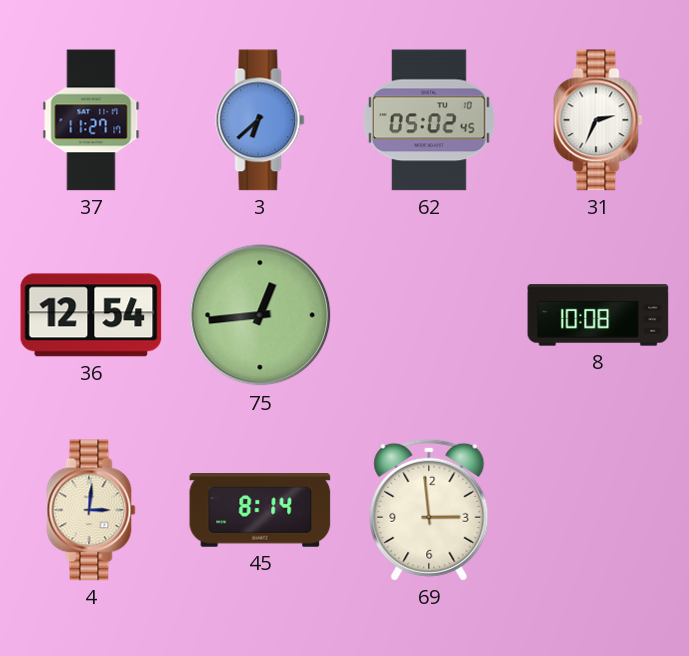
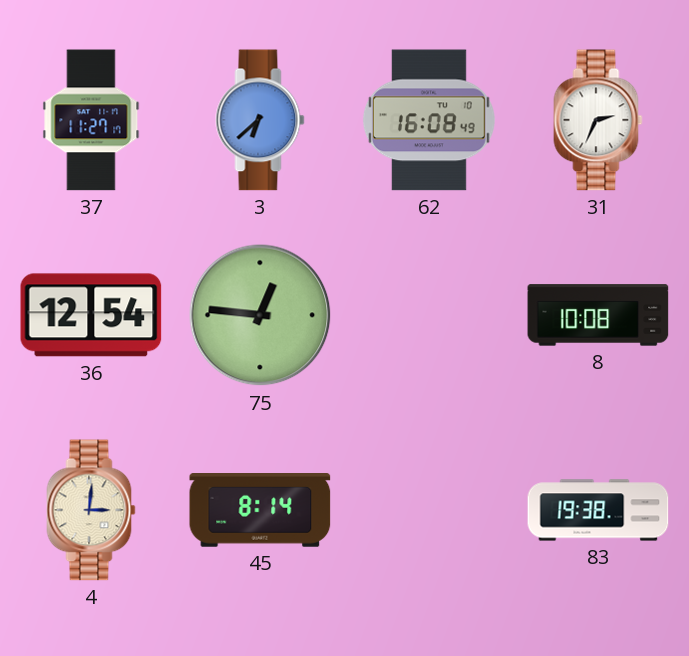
62: 05:02 -> 16:08 (429, 120)
75: 12:44 -> 12:46 (260, 315)
69: 2:59 -> none (429, 510)
83: none -> 19:38 (598, 510)
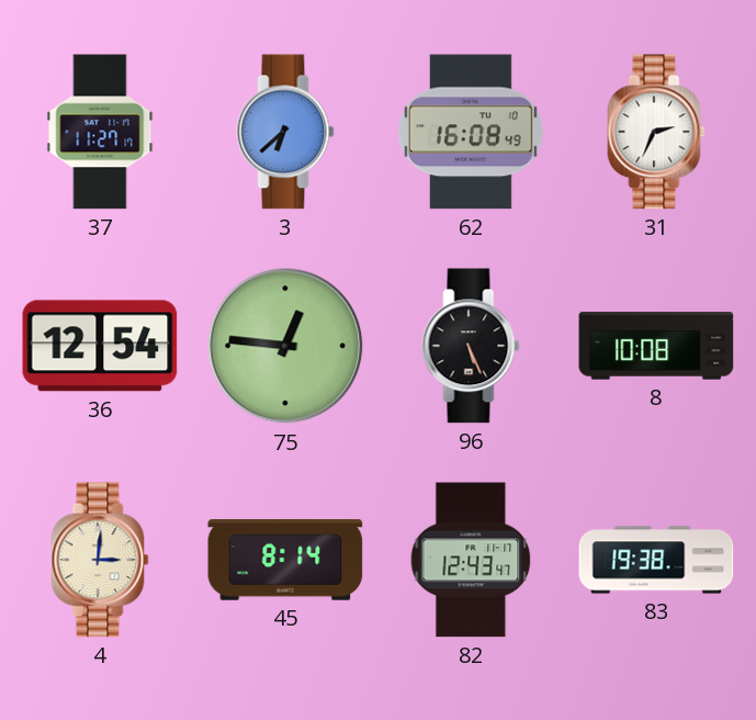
96: none -> 5:26 (471, 346)
82: none -> 12:43 (471, 560)
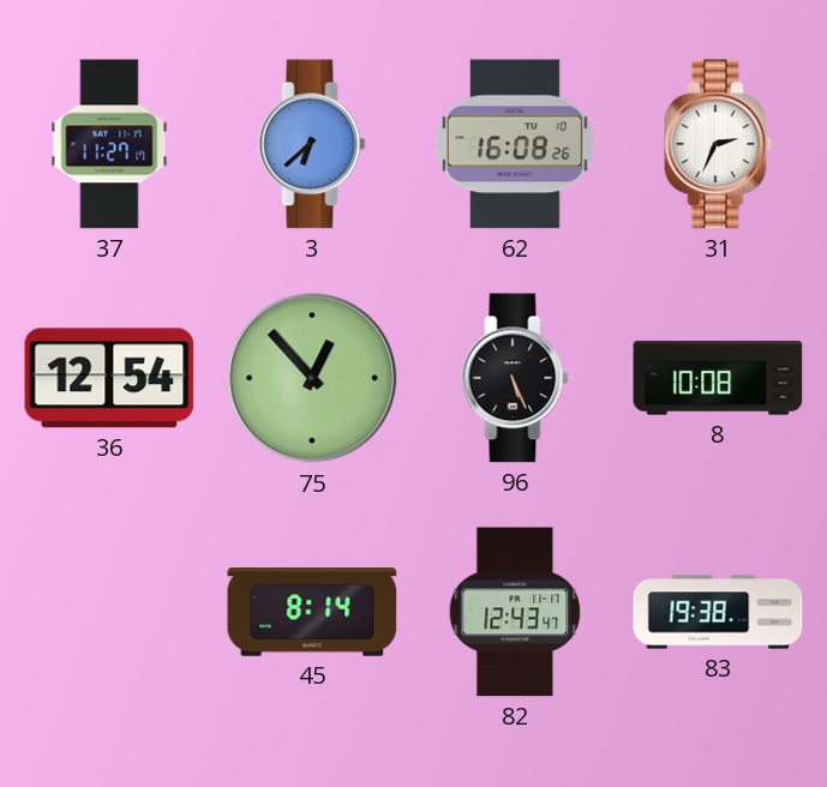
62: 16:08:49 -> 16:08:26 (515, 144)
75: 12:46 -> 12:53 (312, 378)
4: 3:01 -> none (100, 560)
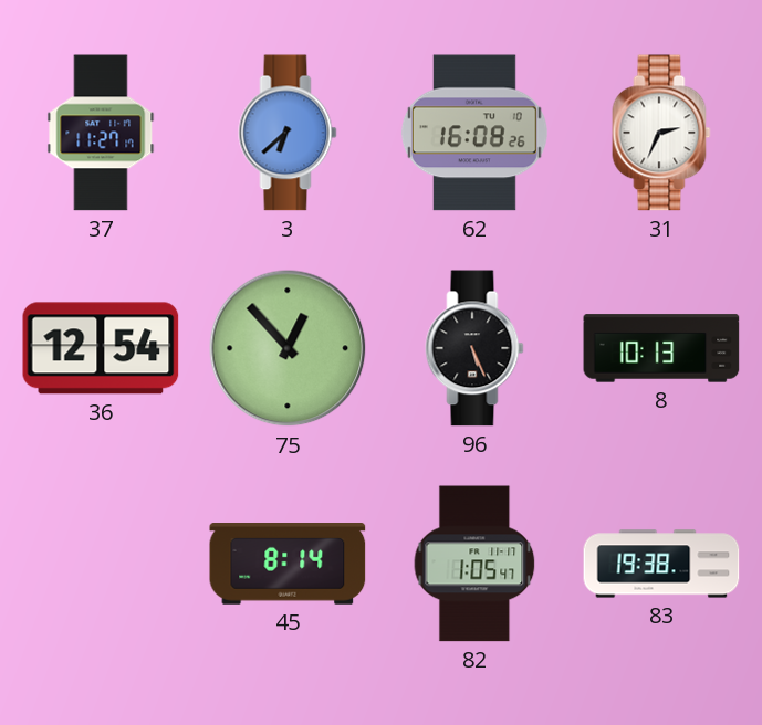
8: 10:08 -> 10:13 (661, 348)
82: 12:43 -> 1:05 (474, 564)
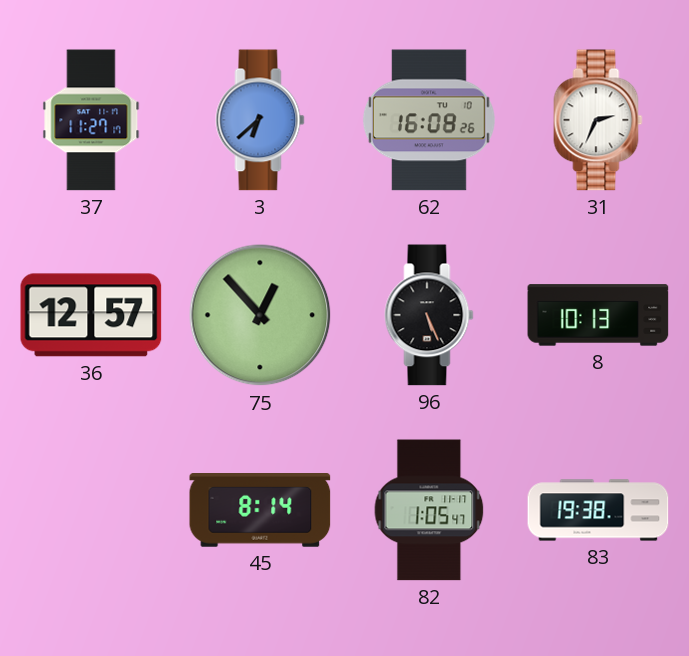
36: 12:54 -> 12:57 (91, 315)
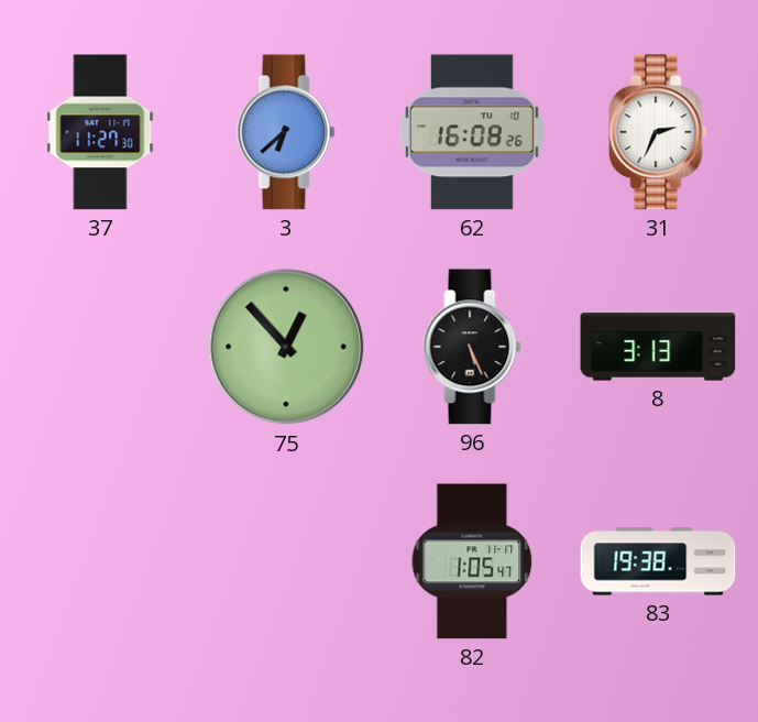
37: 11:27:17 -> 11:27:30 (100, 132)
36: 12:57 -> none (91, 315)
8: 10:13 -> 3:13 (658, 347)
45: 8:14 -> none (260, 511)
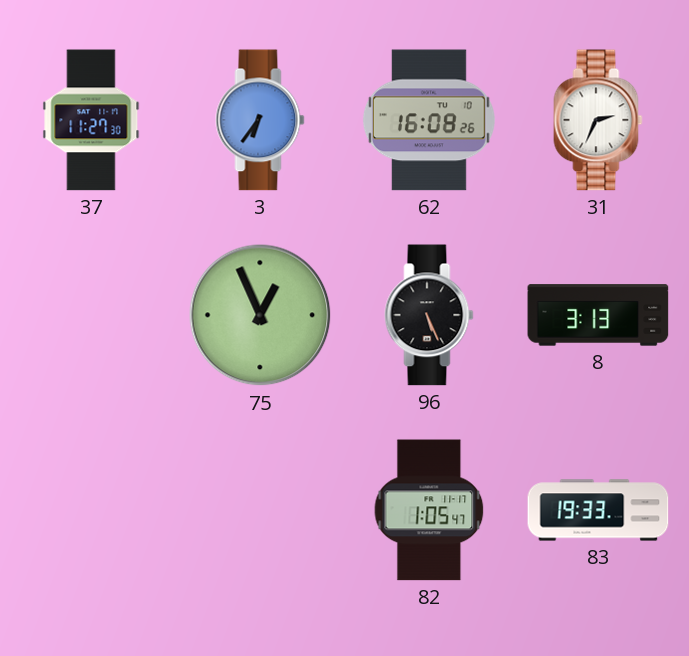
3: 6:38 -> 6:36 (260, 120)
75: 12:53 -> 12:56 (260, 315)
83: 19:38 -> 19:33 (598, 510)
